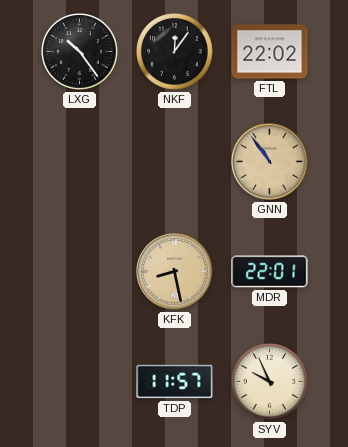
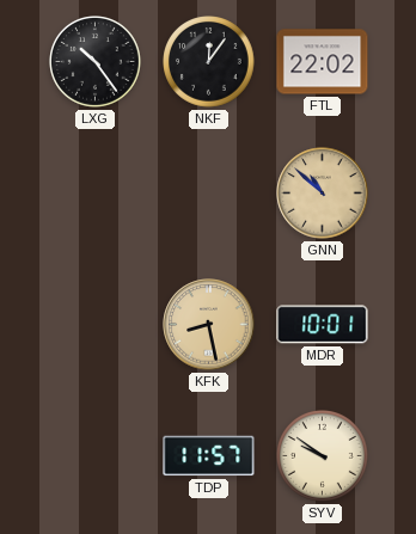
GNN: 10:54 -> 10:52 (323, 194)
MDR: 22:01 -> 10:01 (323, 325)
SYV: 9:56 -> 9:51 (323, 456)
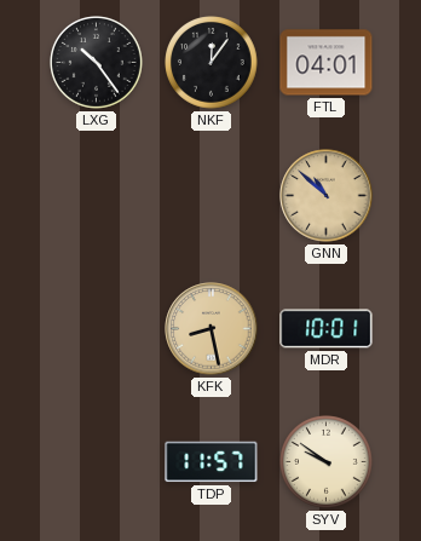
FTL: 22:02 -> 04:01 (327, 63)
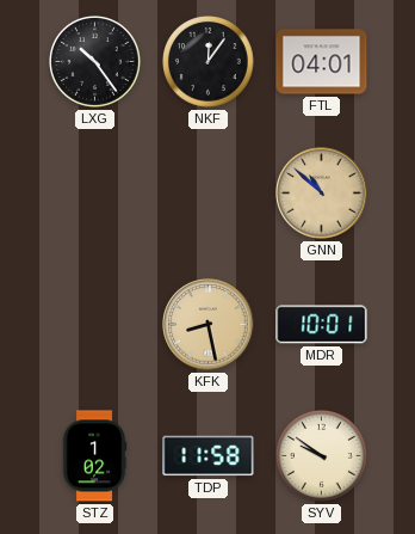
STZ: none -> 1:02 (94, 456)
TDP: 11:57 -> 11:58 (209, 456)
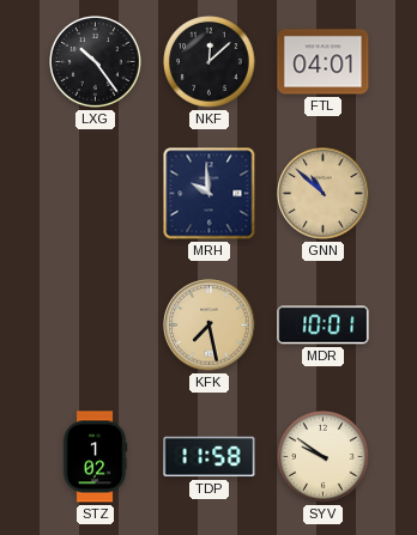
NKF: 12:06 -> 12:08 (210, 62)
MRH: none -> 9:59 (210, 194)
KFK: 8:28 -> 7:28 (210, 326)
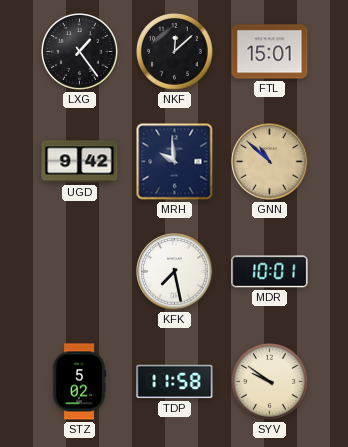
LXG: 10:24 -> 1:24 (80, 52)
FTL: 04:01 -> 15:01 (270, 52)
UGD: none -> 9:42 (80, 162)
KFK dial: champagne -> white (175, 272)
STZ: 1:02 -> 5:02 (79, 382)
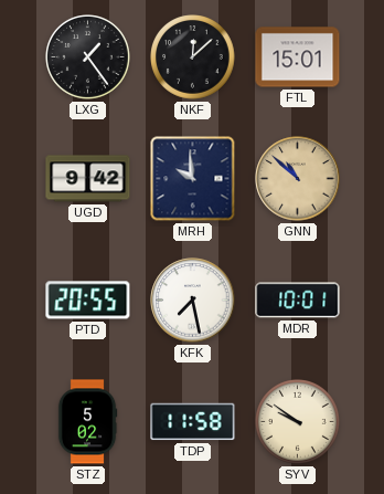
PTD: none -> 20:55 (88, 301)
